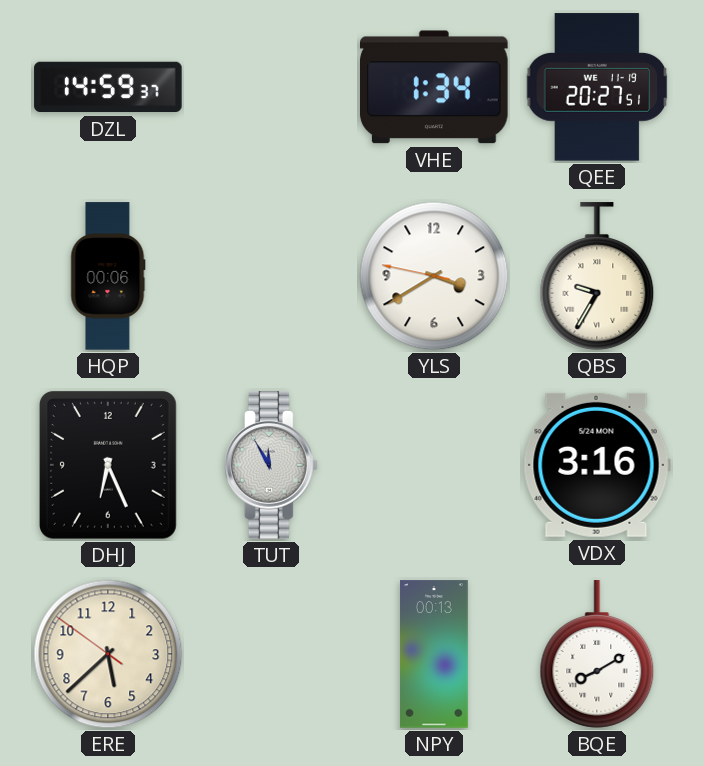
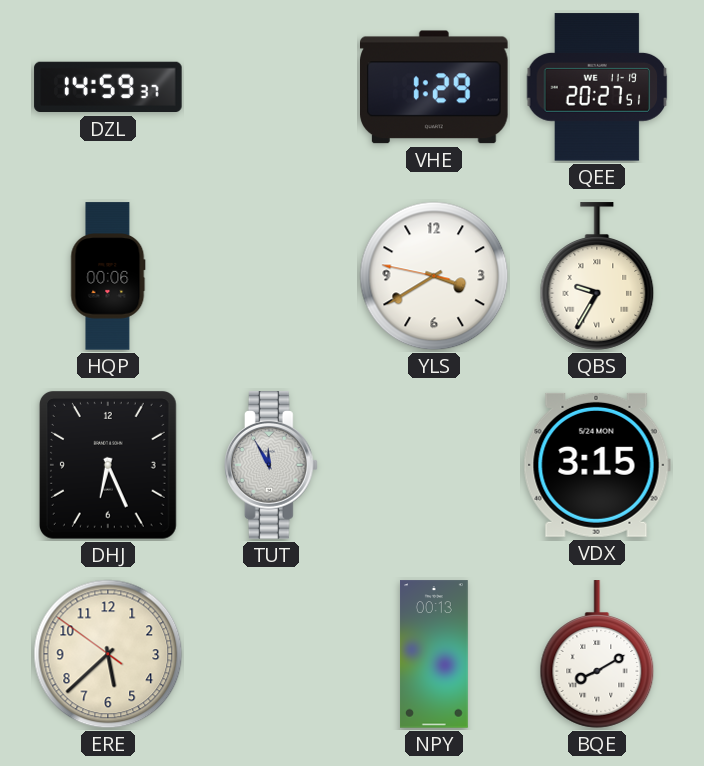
VHE: 1:34 -> 1:29 (435, 87)
VDX: 3:16 -> 3:15 (597, 465)
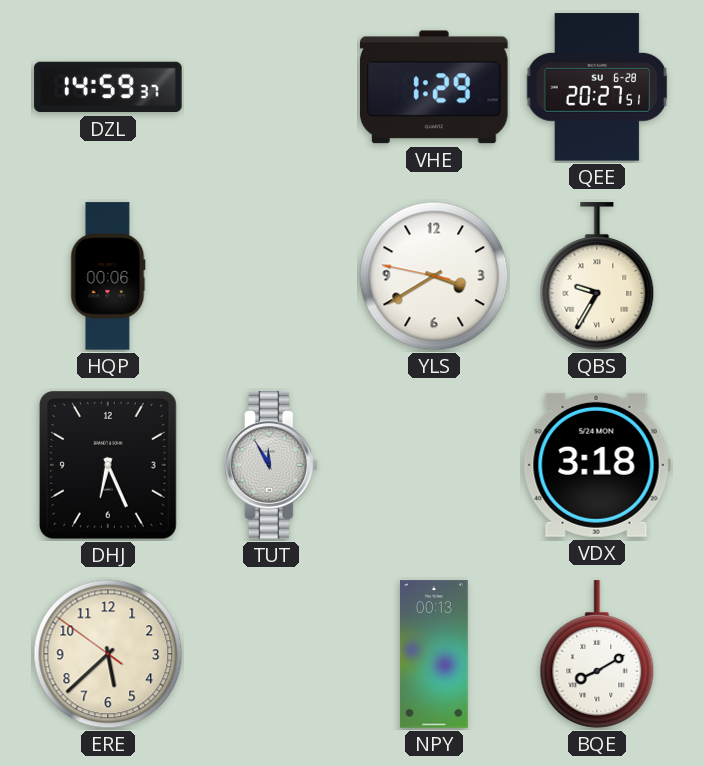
QEE date: WE 11-19 -> SU 6-28 (597, 87)
VDX: 3:15 -> 3:18 (597, 465)
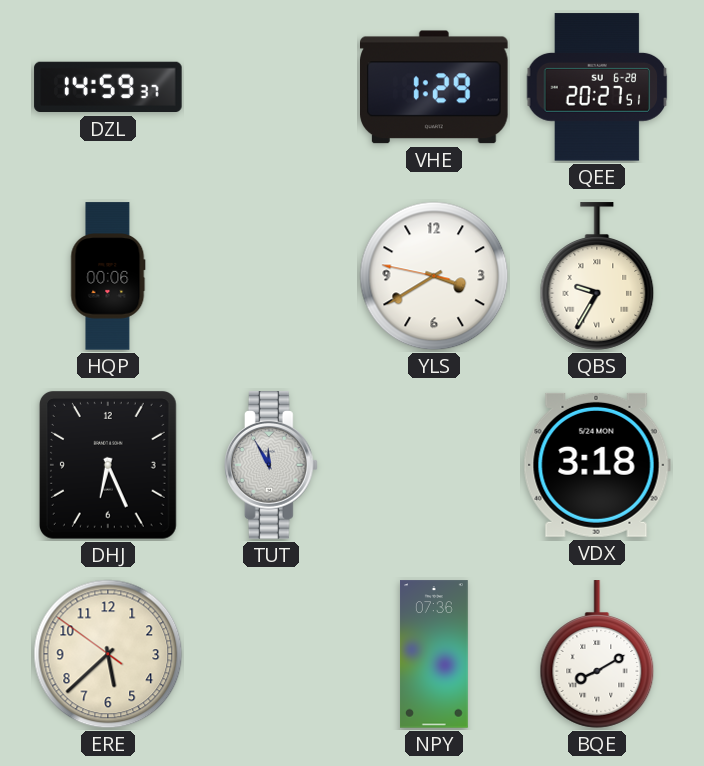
NPY: 00:13 -> 07:36 (435, 654)
